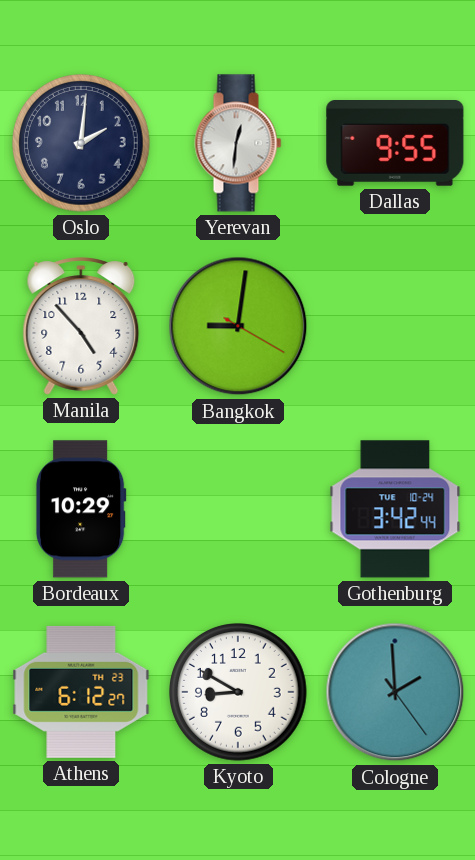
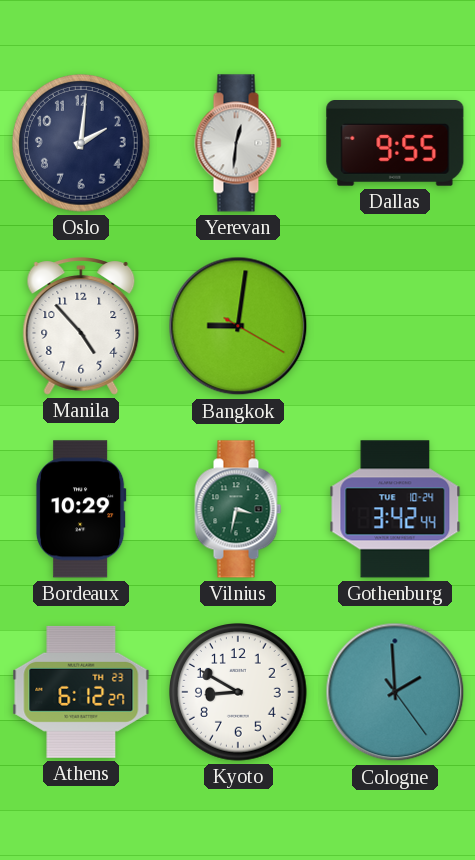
Vilnius: none -> 3:32 (238, 509)
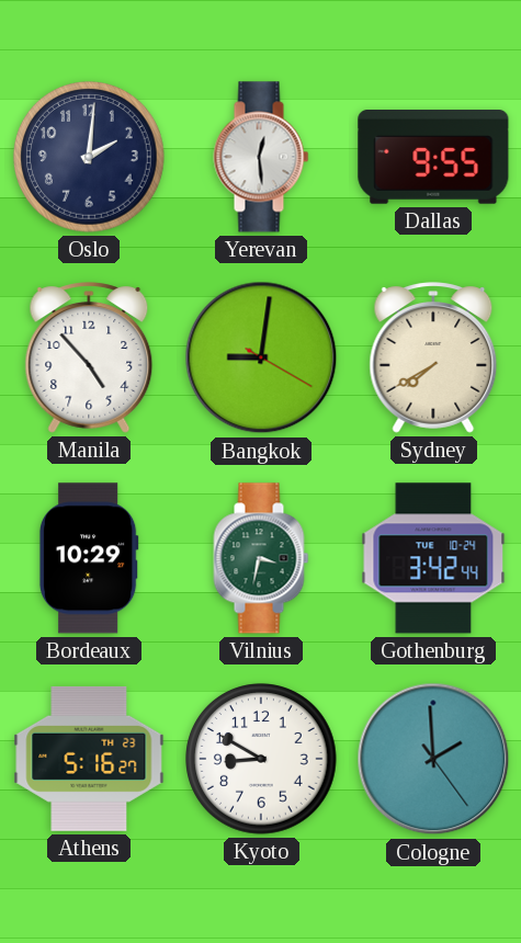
Yerevan: 12:31 -> 12:29 (261, 157)
Sydney: none -> 7:40 (433, 357)
Athens: 6:12 -> 5:16 (89, 759)
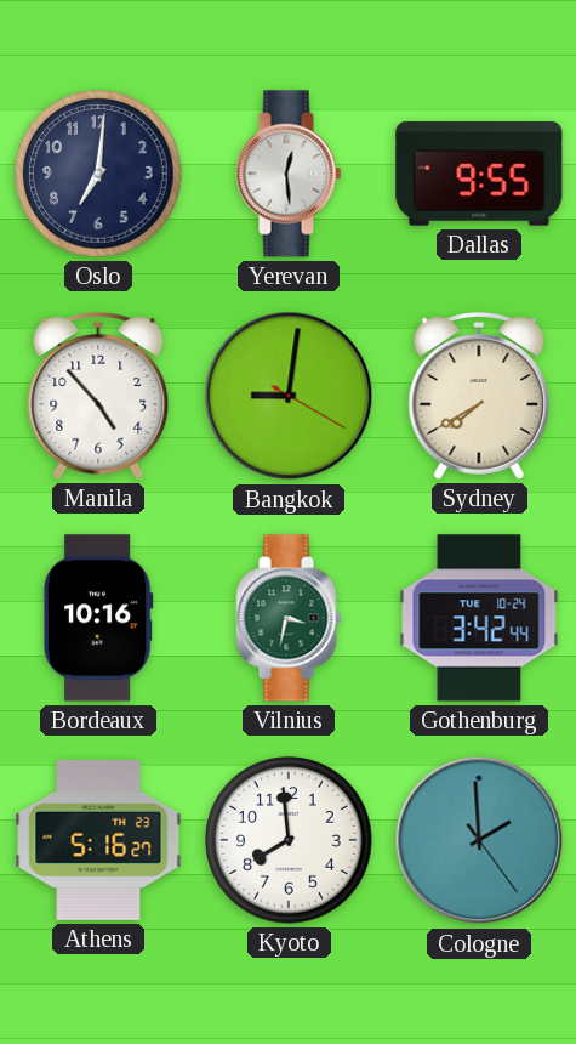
Oslo: 2:01 -> 7:01 (98, 174)
Bordeaux: 10:29 -> 10:16 (98, 618)
Kyoto: 8:50 -> 7:59 (289, 840)
